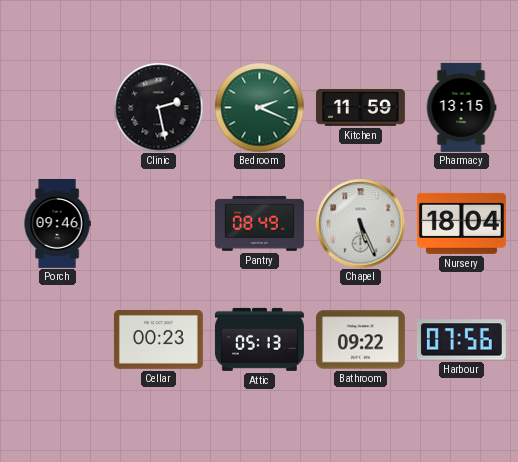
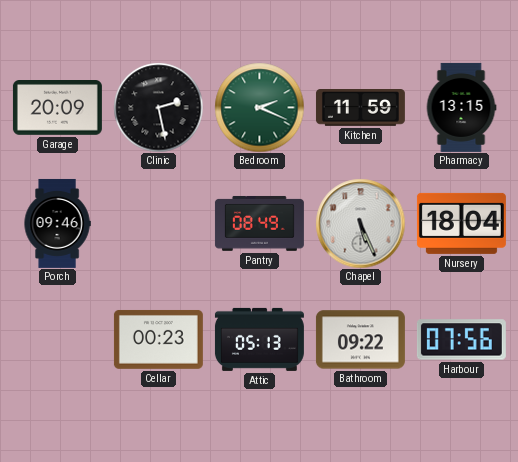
Garage: none -> 20:09 (57, 108)
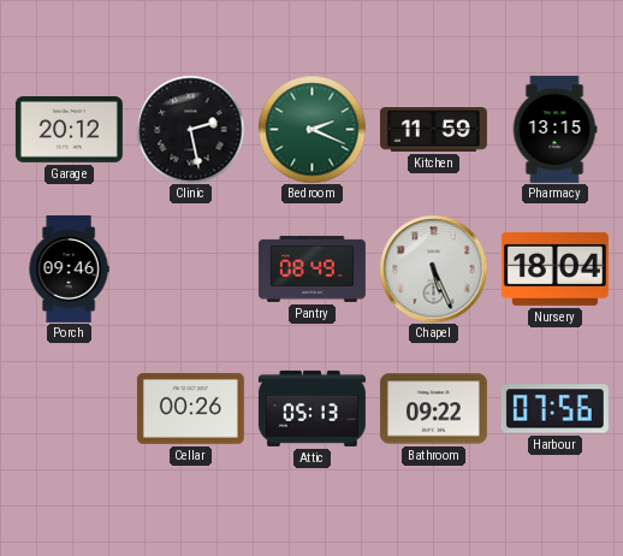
Garage: 20:09 -> 20:12 (69, 130)
Cellar: 00:23 -> 00:26 (190, 408)
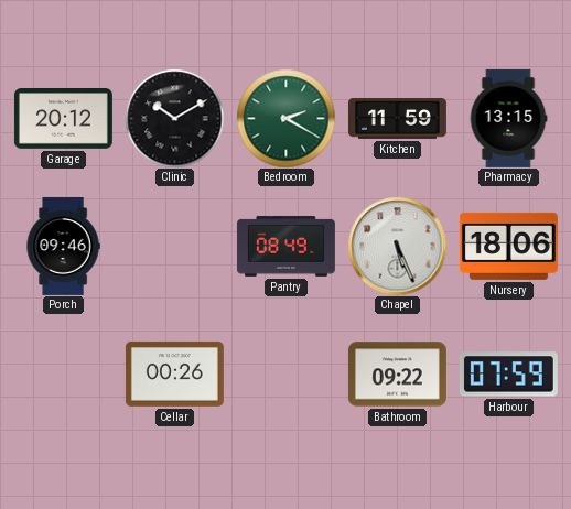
Clinic: 2:28 -> 10:10 (174, 118)
Bedroom: 2:19 -> 2:20 (285, 118)
Nursery: 18:04 -> 18:06 (508, 246)
Attic: 05:13 -> none (311, 408)
Harbour: 07:56 -> 07:59 (508, 375)
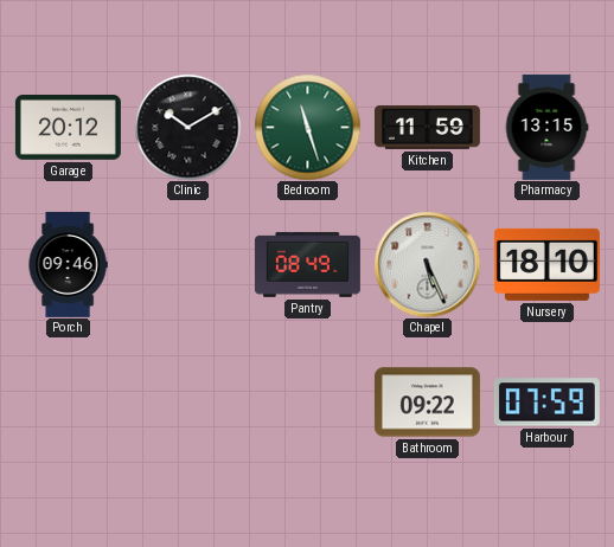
Bedroom: 2:20 -> 11:27 (307, 127)
Nursery: 18:06 -> 18:10 (546, 264)
Cellar: 00:26 -> none (174, 373)
